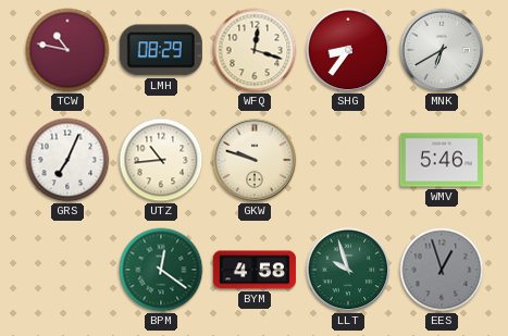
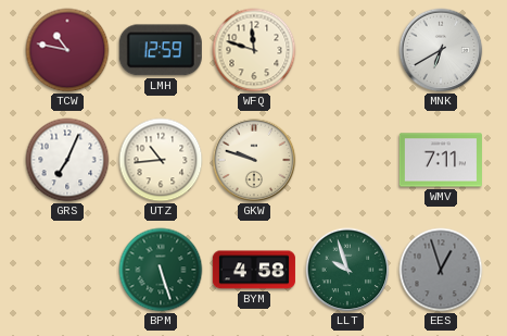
LMH: 08:29 -> 12:59 (161, 50)
WFQ: 12:18 -> 11:48 (254, 50)
SHG: 8:36 -> none (348, 50)
WMV: 5:46 -> 7:11 (441, 160)
BPM: 12:21 -> 5:27 (161, 270)
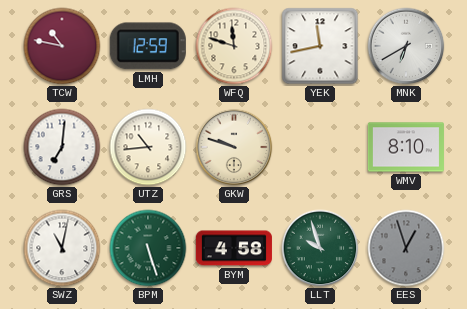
YEK: none -> 11:43 (320, 46)
GRS: 7:04 -> 7:01 (62, 147)
WMV: 7:11 -> 8:10 (406, 147)
SWZ: none -> 11:02 (62, 248)
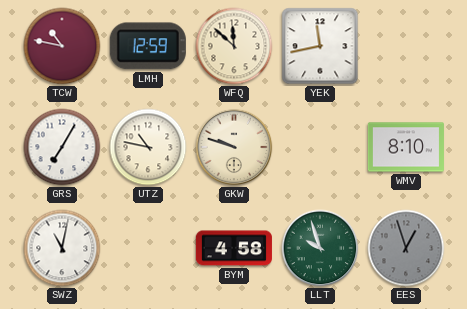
WFQ: 11:48 -> 11:52 (234, 46)
MNK: 6:40 -> none (406, 46)
GRS: 7:01 -> 7:05 (62, 147)
UTZ: 10:44 -> 10:47 (148, 147)
BPM: 5:27 -> none (148, 248)
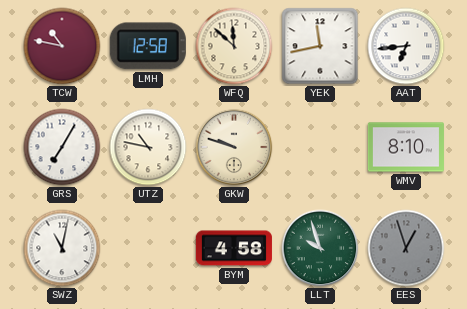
LMH: 12:59 -> 12:58 (148, 46)
AAT: none -> 6:44 (406, 46)
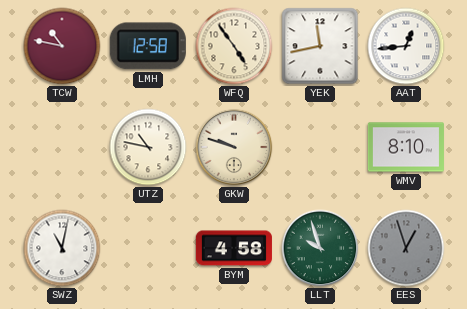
WFQ: 11:52 -> 4:54 (234, 46)
AAT: 6:44 -> 12:44 (406, 46)
GRS: 7:05 -> none (62, 147)
